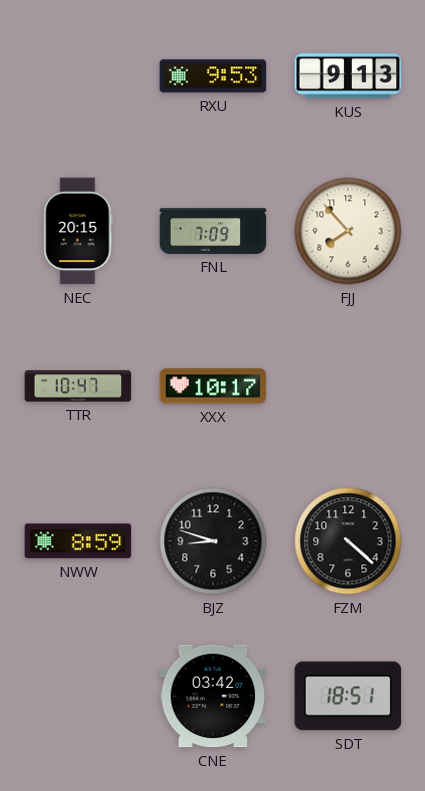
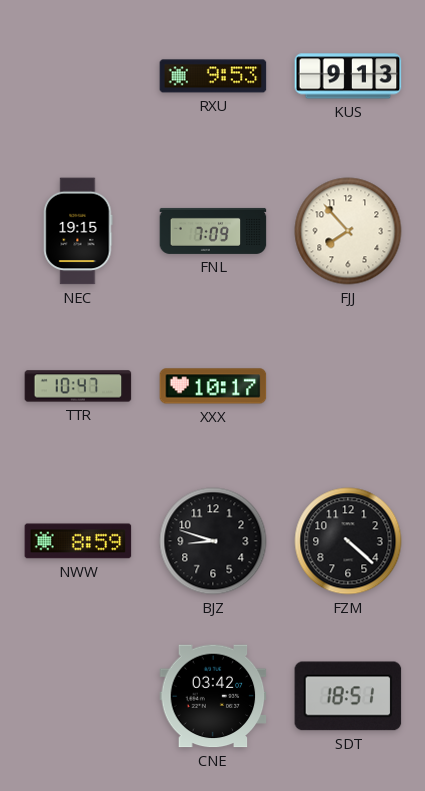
NEC: 20:15 -> 19:15 (78, 231)
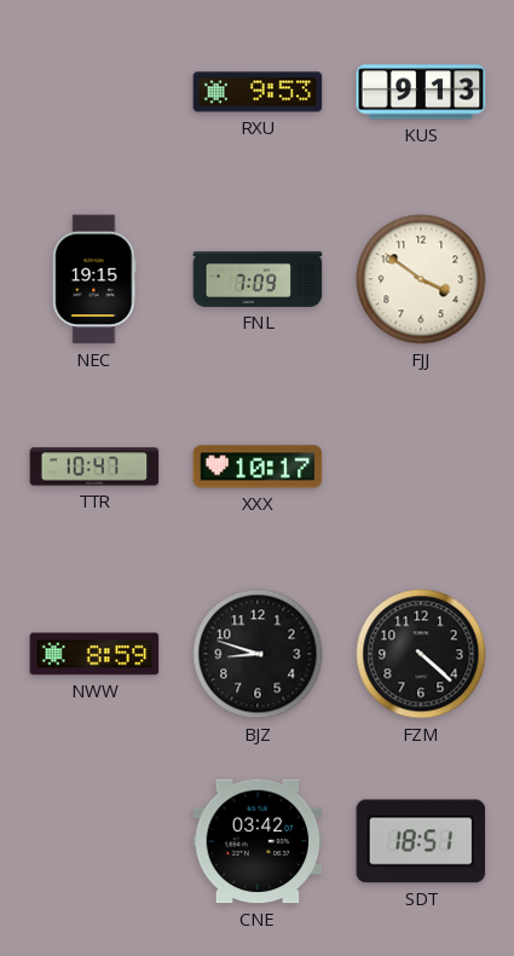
FJJ: 7:53 -> 3:51 (421, 279)
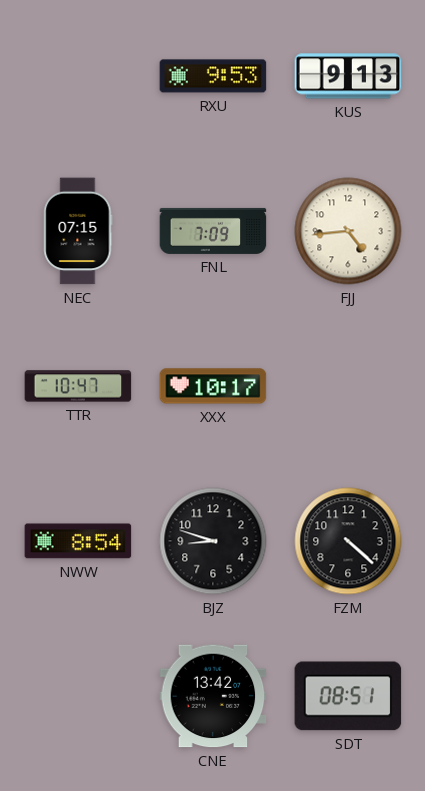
NEC: 19:15 -> 07:15 (78, 231)
FJJ: 3:51 -> 4:44 (348, 231)
NWW: 8:59 -> 8:54 (78, 541)
CNE: 03:42 -> 13:42 (213, 696)
SDT: 18:51 -> 08:51 (348, 696)
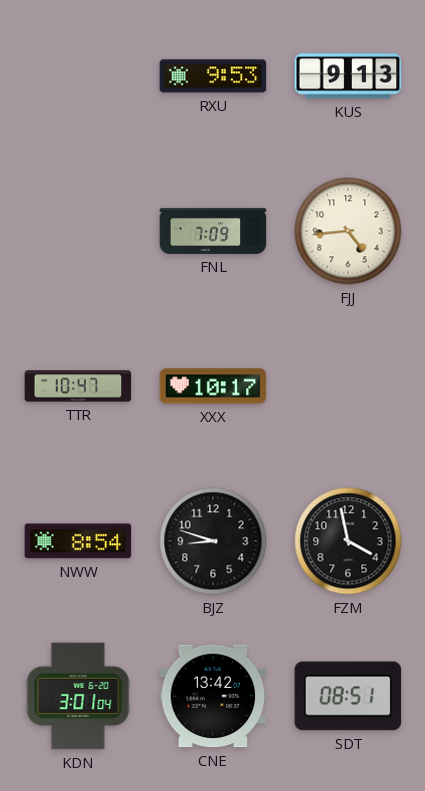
NEC: 07:15 -> none (78, 231)
FZM: 4:22 -> 3:58 (348, 541)
KDN: none -> 3:01 (78, 696)
